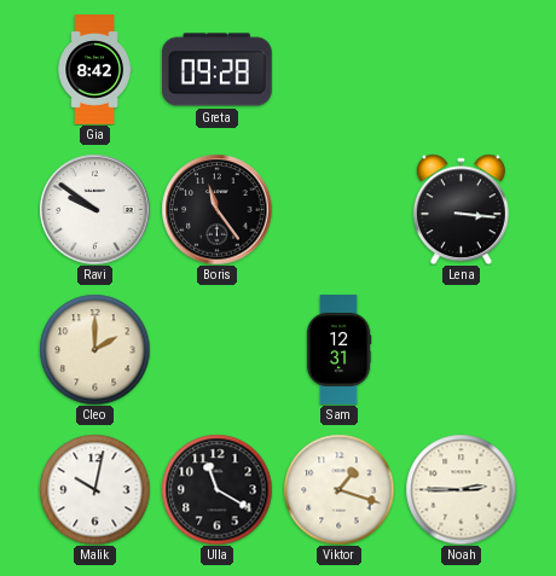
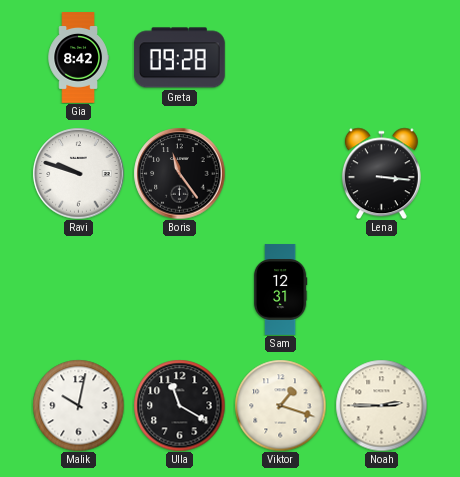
Ravi: 9:51 -> 9:48 (78, 173)
Cleo: 2:00 -> none (94, 349)
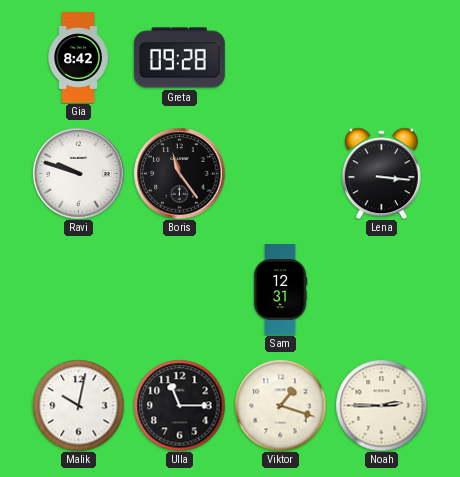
Ulla: 11:20 -> 11:15 (179, 405)
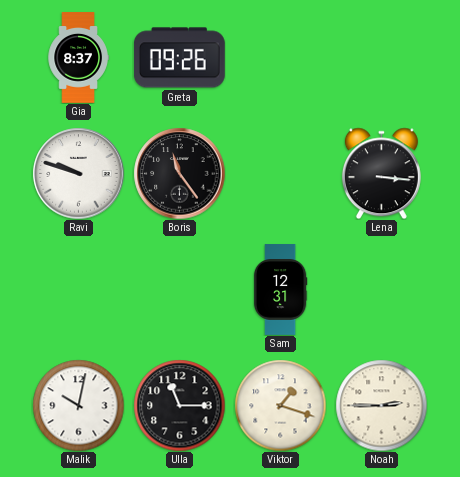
Gia: 8:42 -> 8:37 (78, 58)
Greta: 09:28 -> 09:26 (179, 58)
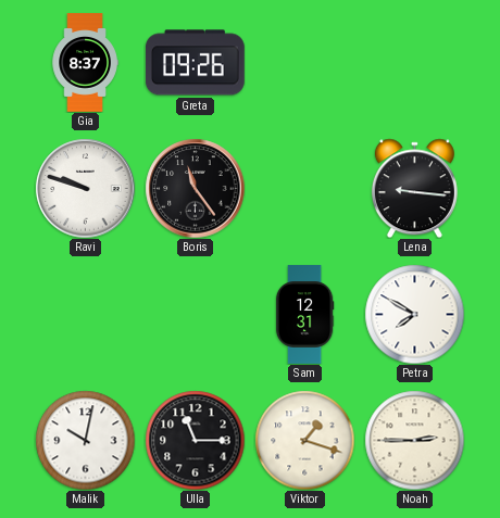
Lena: 3:16 -> 9:16 (414, 188)
Petra: none -> 7:50 (414, 314)
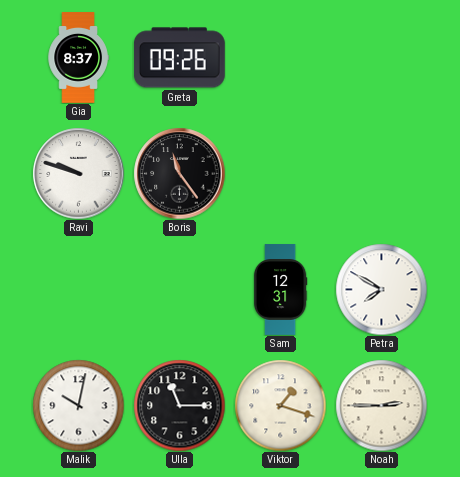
Lena: 9:16 -> none (414, 188)
